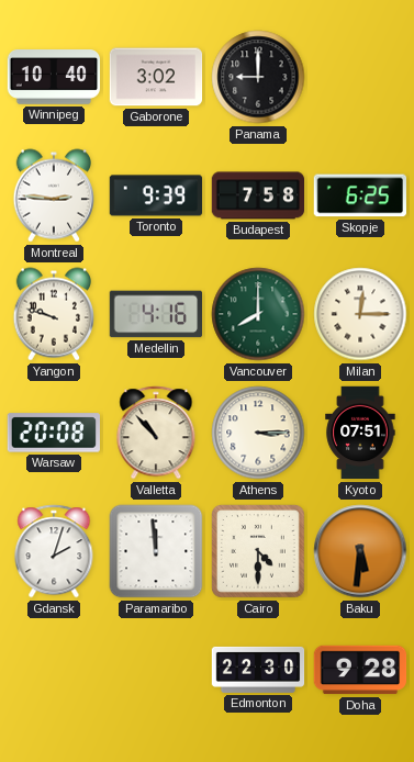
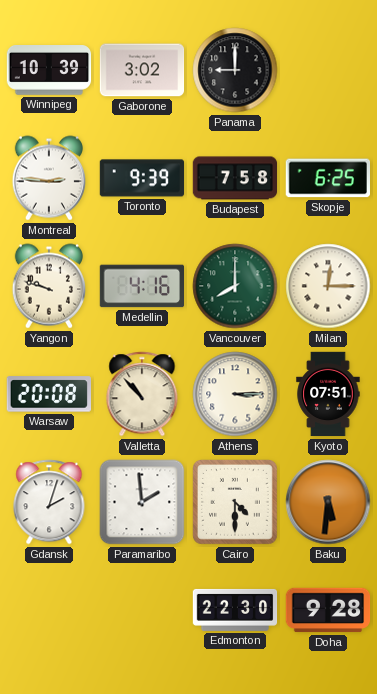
Winnipeg: 10:40 -> 10:39 (49, 70)
Paramaribo: 11:59 -> 1:59 (142, 502)
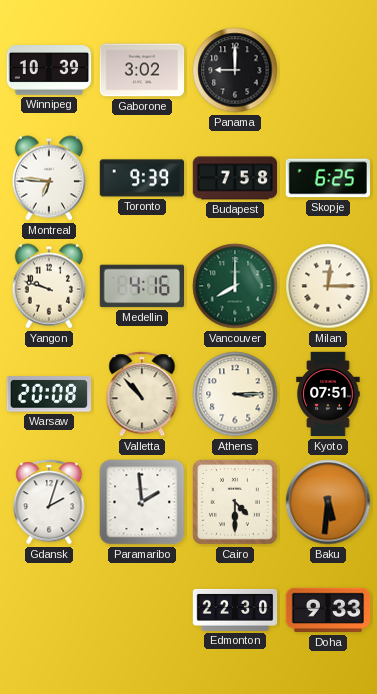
Montreal: 2:46 -> 6:46 (48, 178)
Doha: 9:28 -> 9:33 (328, 610)
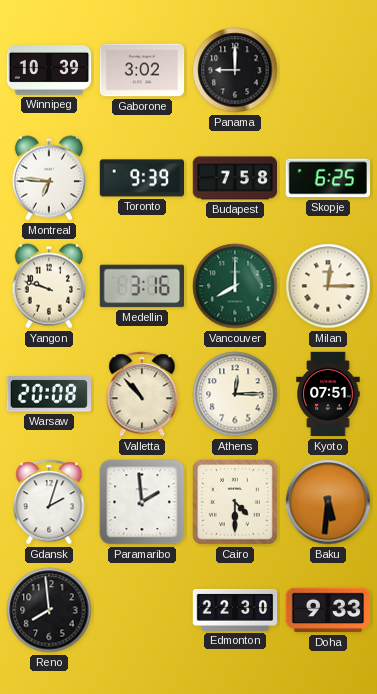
Medellin: 4:16 -> 3:16 (142, 286)
Athens: 3:15 -> 12:15 (235, 394)
Reno: none -> 7:59 (49, 610)
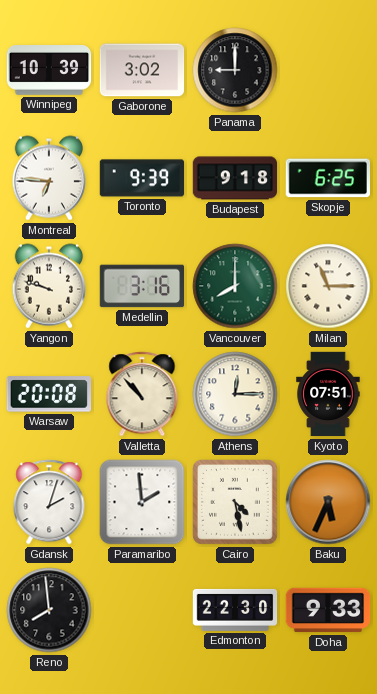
Budapest: 7:58 -> 9:18 (235, 178)
Milan: 12:15 -> 11:15 (328, 286)
Cairo: 4:30 -> 4:28 (236, 503)
Baku: 5:31 -> 5:34 (328, 502)
